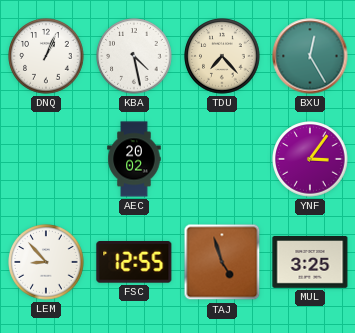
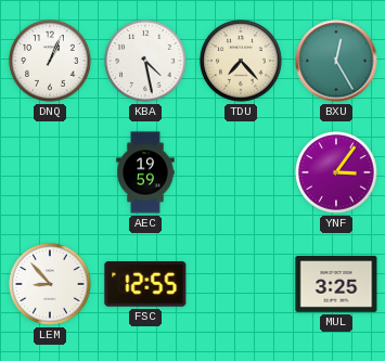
AEC: 20:02 -> 19:59 (145, 172)
TAJ: 4:57 -> none (222, 262)
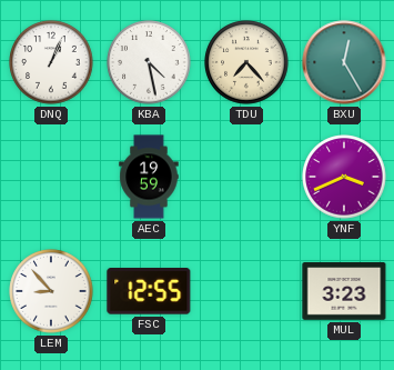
YNF: 3:06 -> 3:41 (344, 177)
MUL: 3:25 -> 3:23 (344, 292)
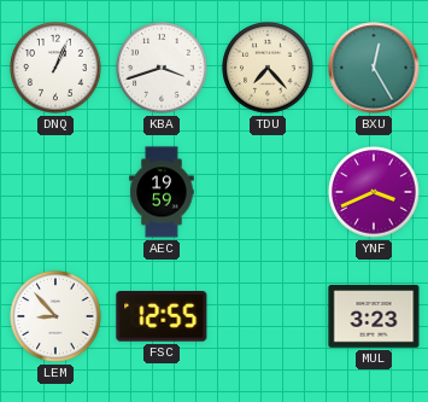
KBA: 4:28 -> 3:42 (162, 68)
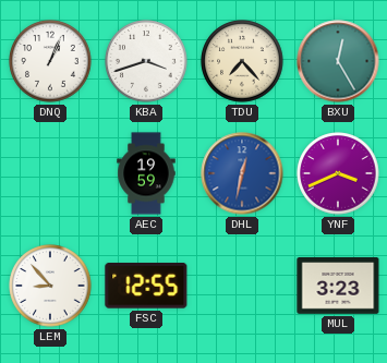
DHL: none -> 12:32 (242, 173)
